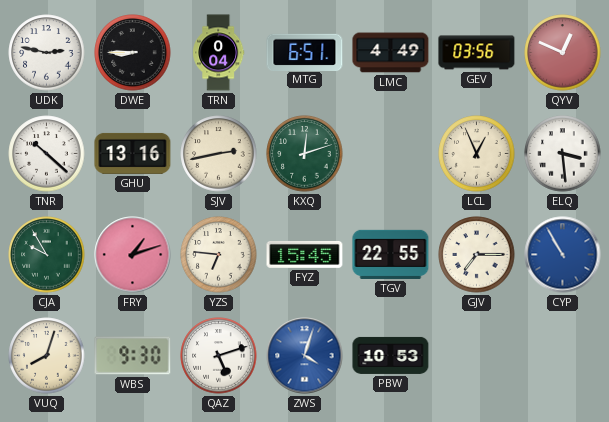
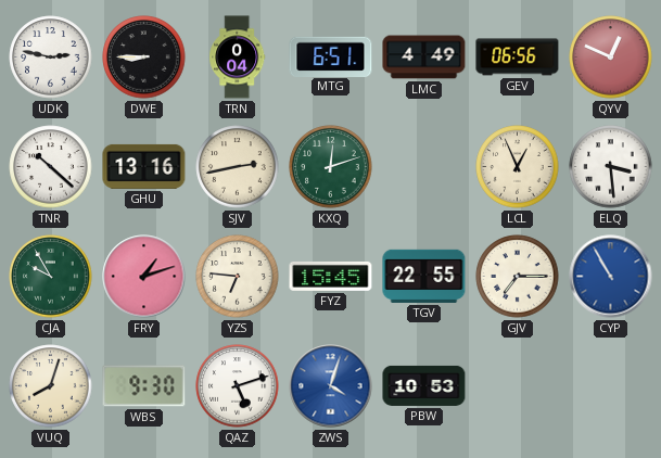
GEV: 03:56 -> 06:56 (518, 58)
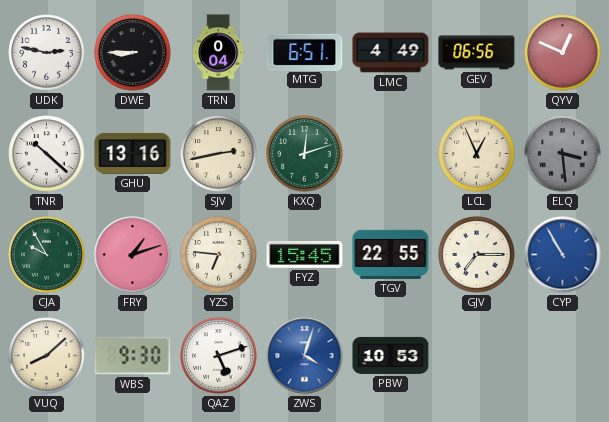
ELQ dial: white -> grey (563, 154)
VUQ: 8:03 -> 8:08 (47, 356)
